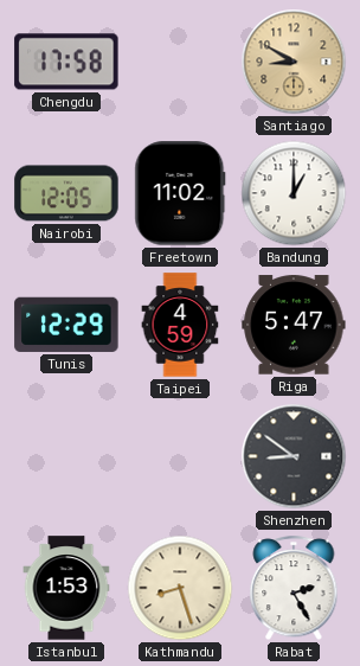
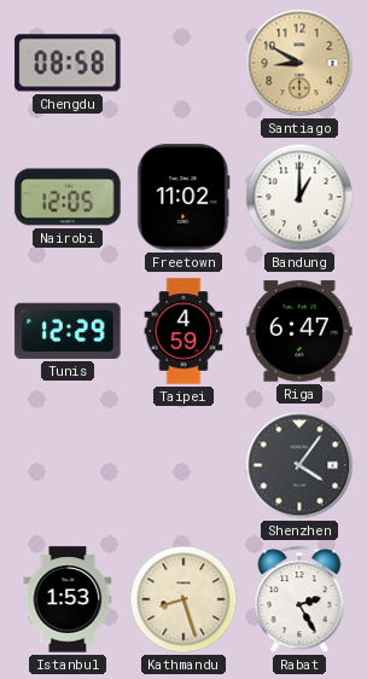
Chengdu: 17:58 -> 08:58 (68, 63)
Riga: 5:47 -> 6:47 (299, 331)
Shenzhen: 8:51 -> 4:06 (299, 465)
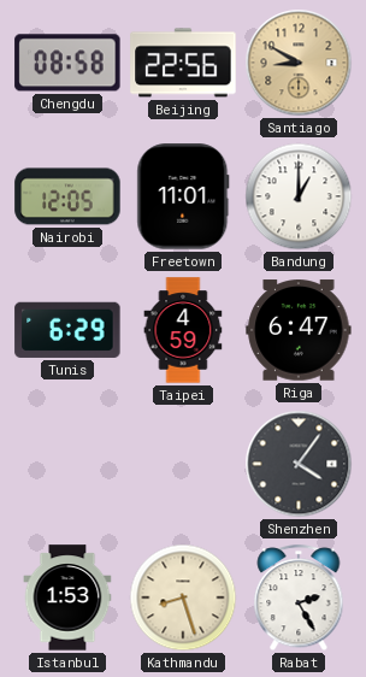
Beijing: none -> 22:56 (183, 63)
Freetown: 11:02 -> 11:01 (183, 196)
Tunis: 12:29 -> 6:29 (67, 330)
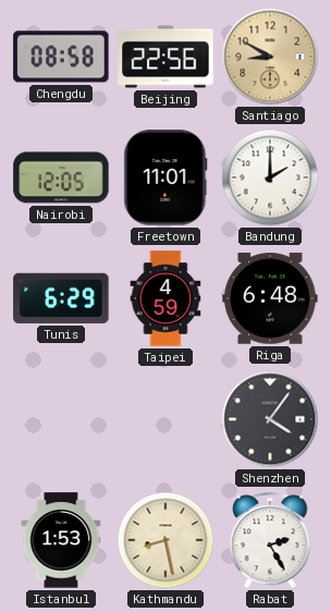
Bandung: 1:00 -> 2:00 (270, 178)
Riga: 6:47 -> 6:48 (270, 298)
Kathmandu: 8:27 -> 8:28 (165, 540)
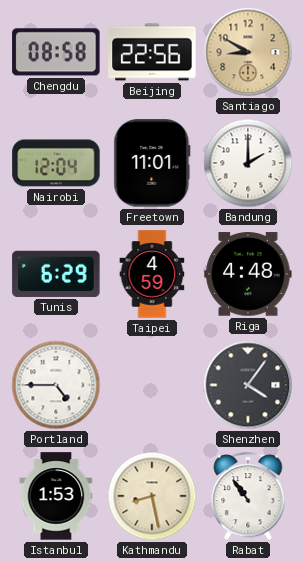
Nairobi: 12:05 -> 12:04 (56, 163)
Riga: 6:48 -> 4:48 (248, 274)
Portland: none -> 4:45 (56, 385)
Rabat: 2:25 -> 10:54 (248, 497)
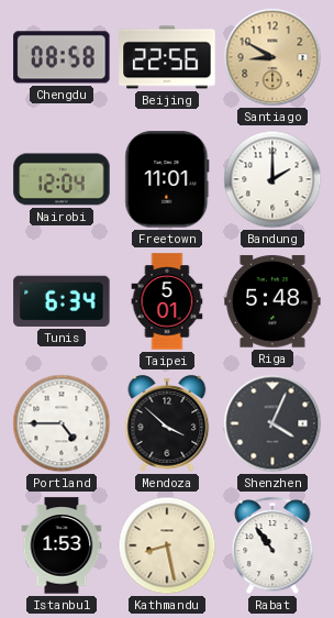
Tunis: 6:29 -> 6:34 (62, 301)
Taipei: 4:59 -> 5:01 (167, 301)
Riga: 4:48 -> 5:48 (272, 301)
Mendoza: none -> 3:52 (167, 423)
Shenzhen: 4:06 -> 4:04 (272, 423)
